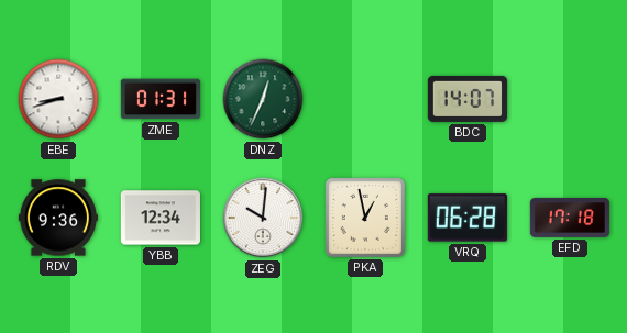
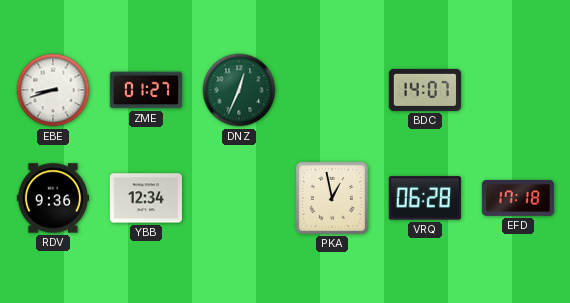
ZME: 01:31 -> 01:27 (146, 90)
ZEG: 10:01 -> none (263, 218)
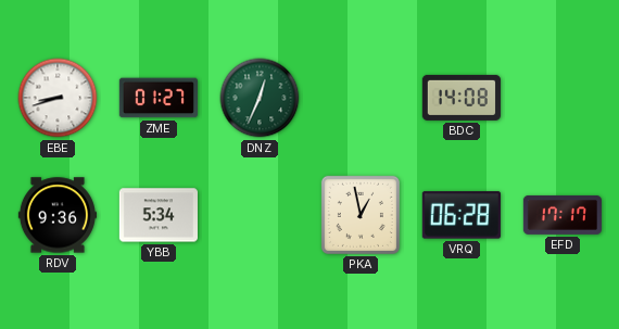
BDC: 14:07 -> 14:08 (462, 98)
YBB: 12:34 -> 5:34 (159, 215)
EFD: 17:18 -> 17:17 (563, 215)
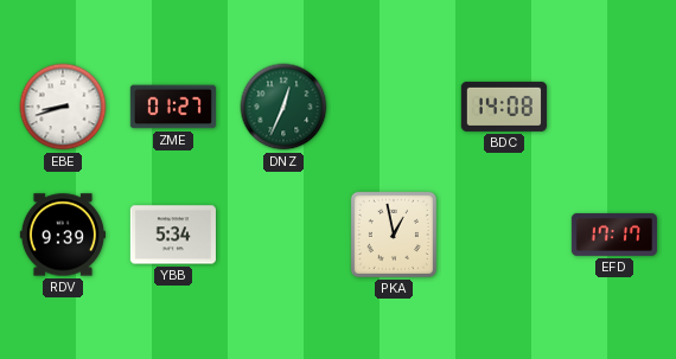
RDV: 9:36 -> 9:39 (63, 235)
VRQ: 06:28 -> none (462, 215)
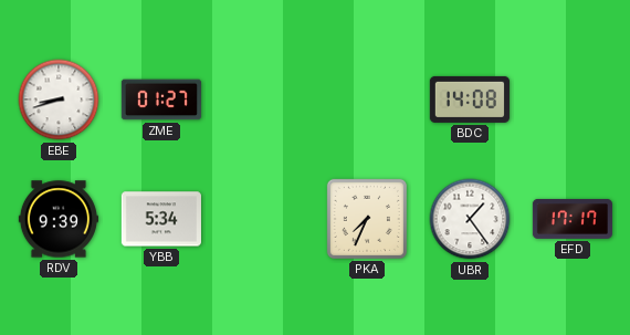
DNZ: 12:34 -> none (283, 107)
PKA: 12:58 -> 7:34 (367, 219)
UBR: none -> 1:24 (470, 219)
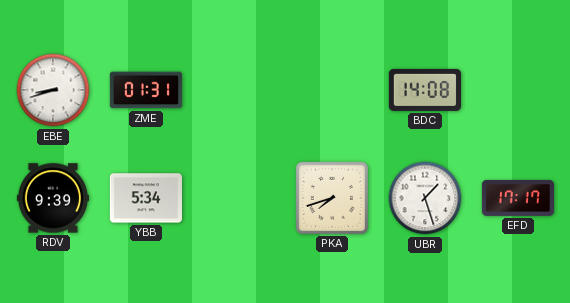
ZME: 01:27 -> 01:31 (146, 90)
PKA: 7:34 -> 7:42 (332, 198)
UBR: 1:24 -> 1:27 (425, 198)
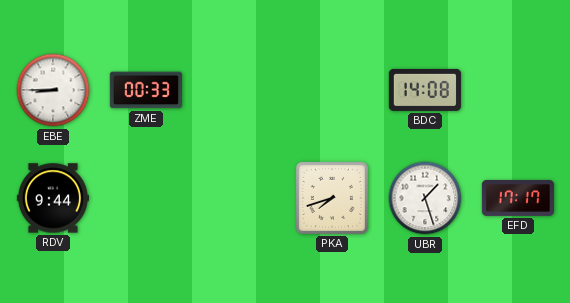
EBE: 8:42 -> 8:45 (53, 90)
ZME: 01:31 -> 00:33 (146, 90)
RDV: 9:39 -> 9:44 (53, 198)
YBB: 5:34 -> none (146, 198)
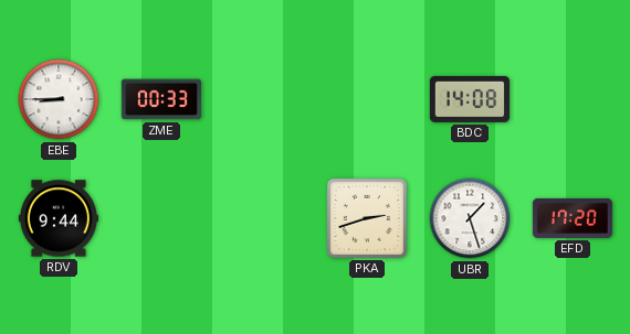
PKA: 7:42 -> 2:42 (367, 218)
EFD: 17:17 -> 17:20 (573, 218)
